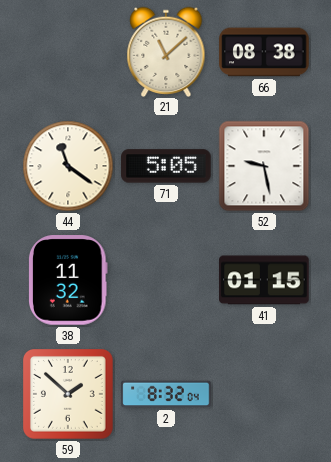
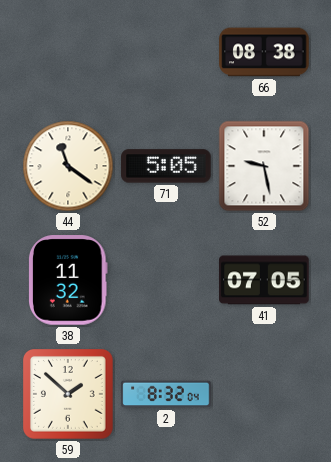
21: 11:08 -> none (166, 51)
41: 01:15 -> 07:05 (264, 280)
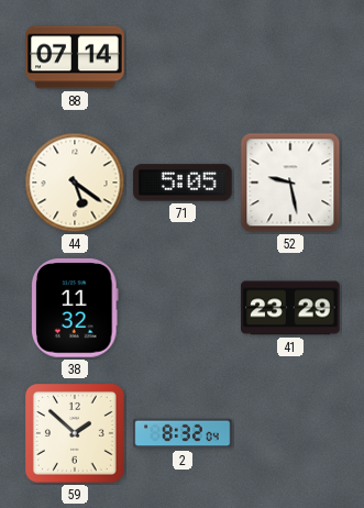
88: none -> 07:14 (75, 57)
66: 08:38 -> none (264, 52)
44: 11:21 -> 5:21 (75, 183)
41: 07:05 -> 23:29 (290, 308)
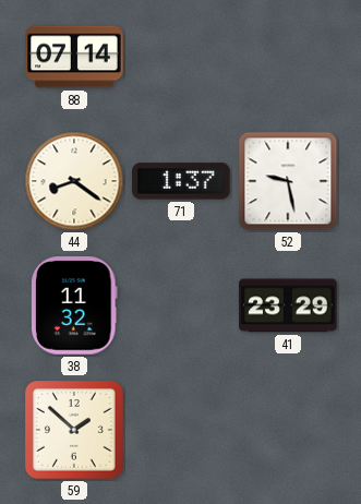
44: 5:21 -> 8:21 (74, 181)
71: 5:05 -> 1:37 (181, 181)
2: 8:32 -> none (183, 433)
